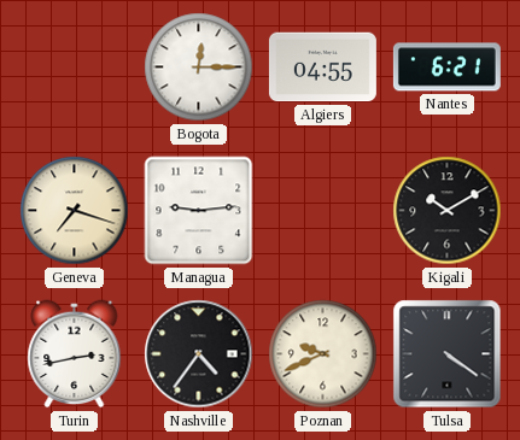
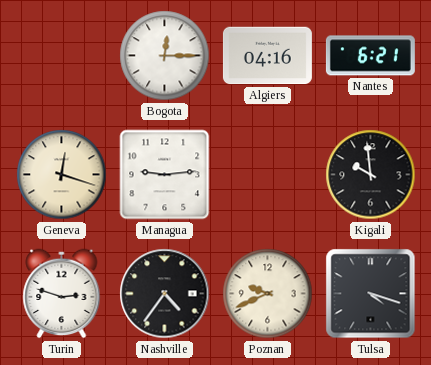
Algiers: 04:55 -> 04:16 (267, 56)
Geneva: 7:18 -> 12:18 (62, 175)
Kigali: 10:10 -> 9:59 (371, 175)
Turin: 2:43 -> 2:48 (62, 294)
Tulsa: 4:21 -> 4:18 (371, 294)
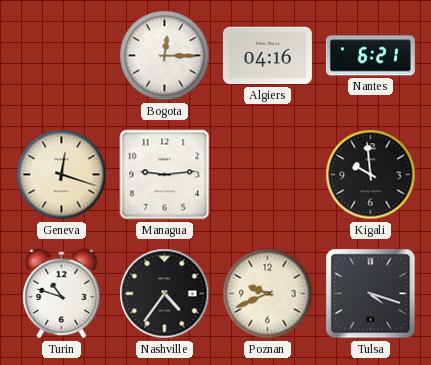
Turin: 2:48 -> 10:48 (62, 294)
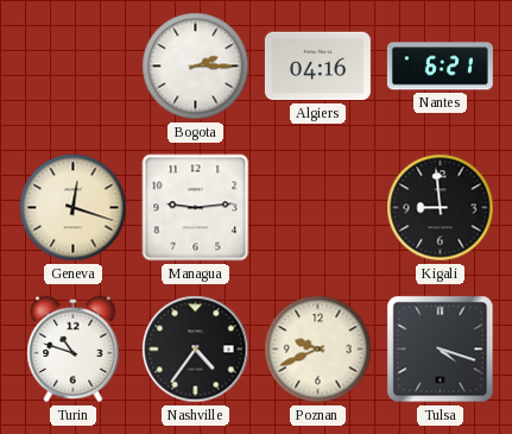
Bogota: 12:15 -> 2:15 (196, 67)
Kigali: 9:59 -> 8:59 (441, 208)
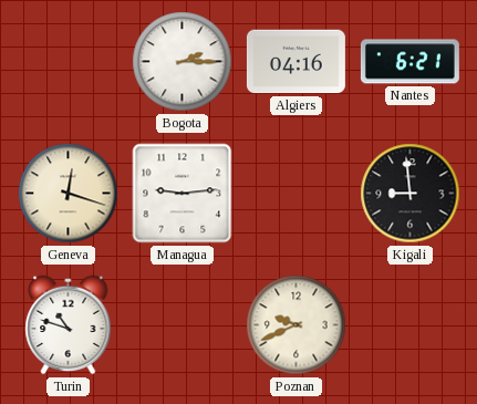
Nashville: 4:36 -> none (196, 350)
Tulsa: 4:18 -> none (441, 350)
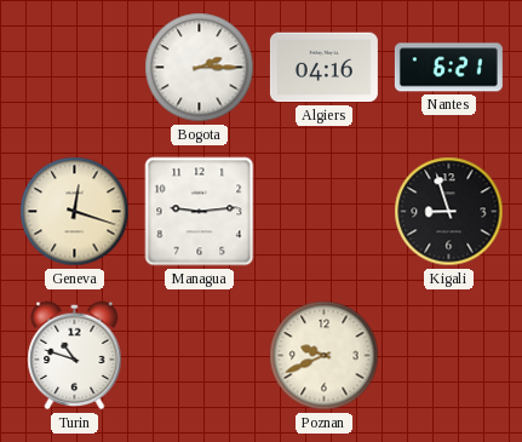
Kigali: 8:59 -> 8:57 (449, 212)
